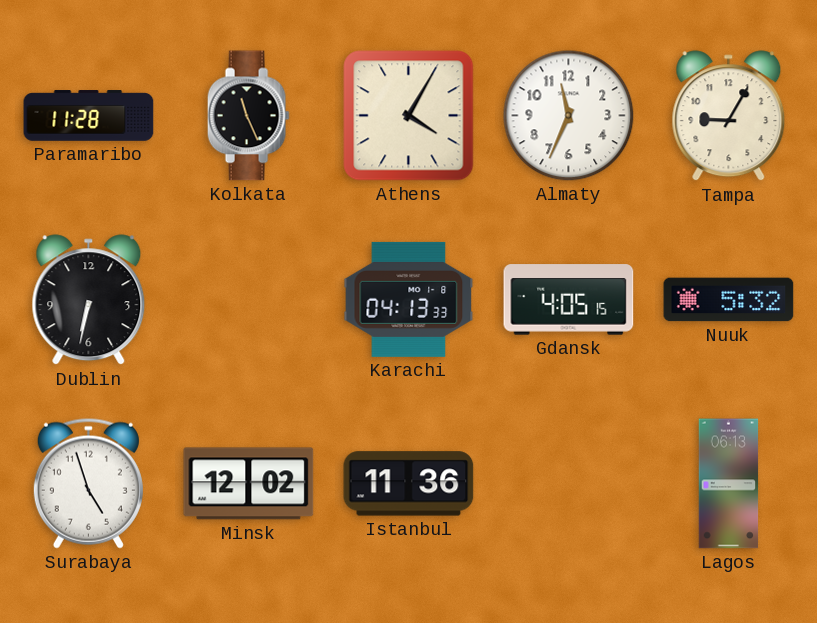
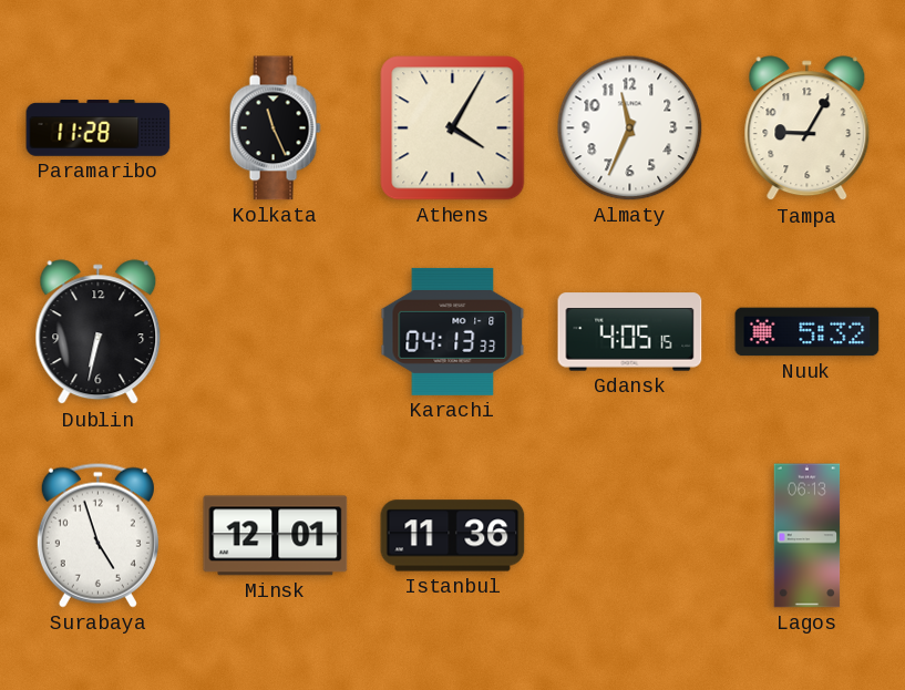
Minsk: 12:02 -> 12:01 (276, 536)
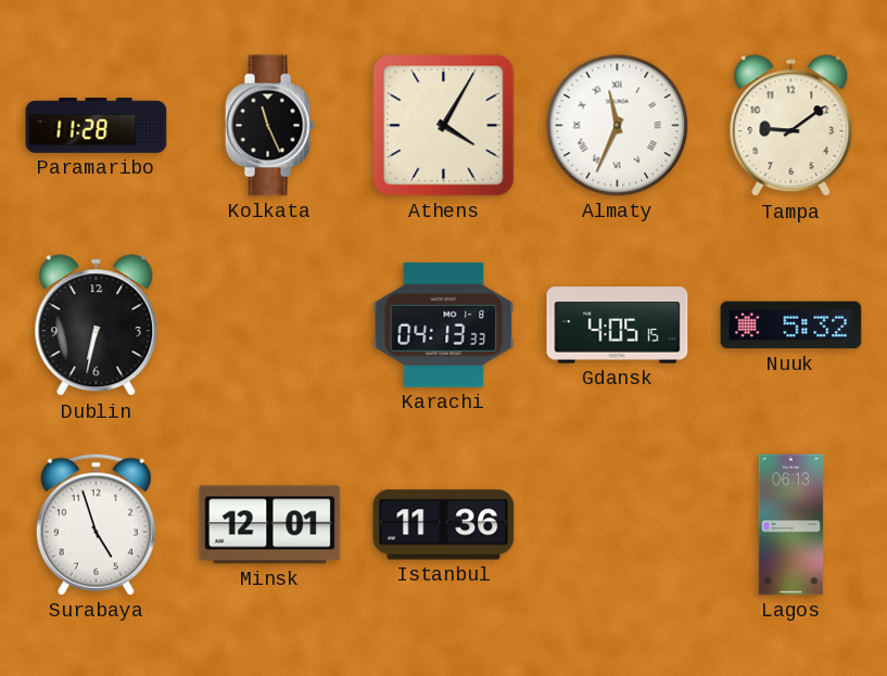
Almaty numerals: Arabic -> Roman (618, 126)
Tampa: 9:05 -> 9:09 (791, 126)
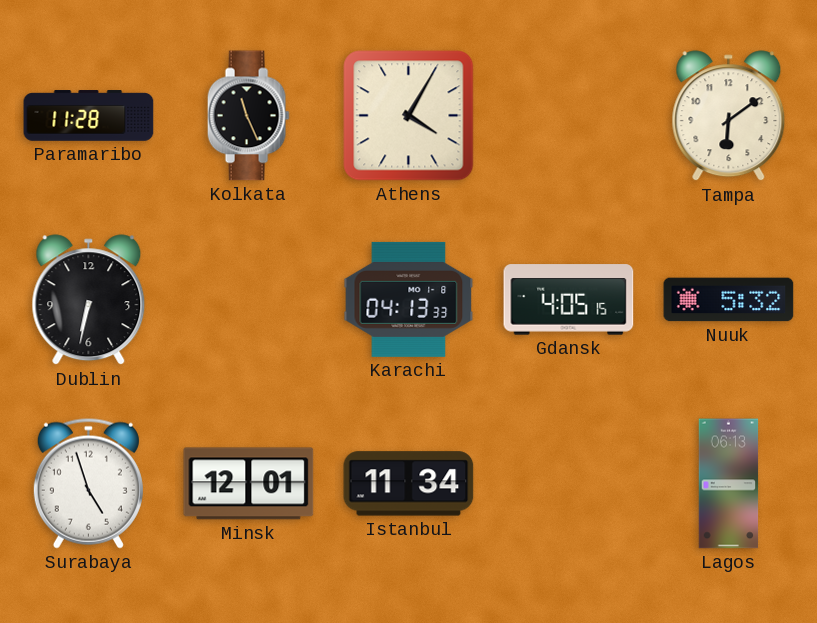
Almaty: 11:34 -> none (618, 126)
Tampa: 9:09 -> 6:09 (729, 116)
Istanbul: 11:36 -> 11:34 (409, 484)
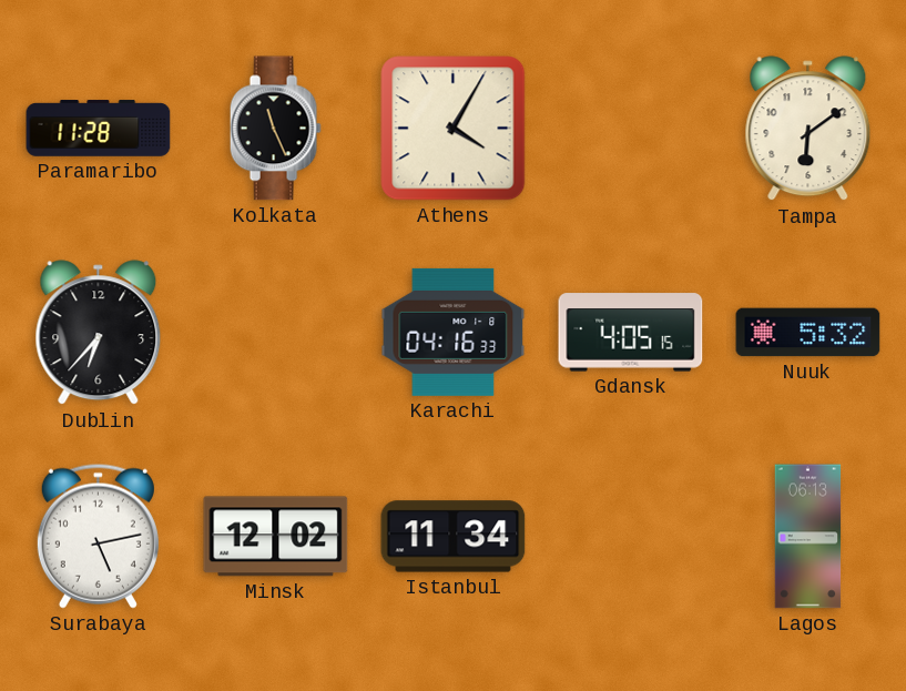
Dublin: 6:32 -> 6:37 (99, 333)
Karachi: 04:13 -> 04:16 (454, 332)
Surabaya: 4:57 -> 5:13 (98, 536)
Minsk: 12:01 -> 12:02 (276, 537)
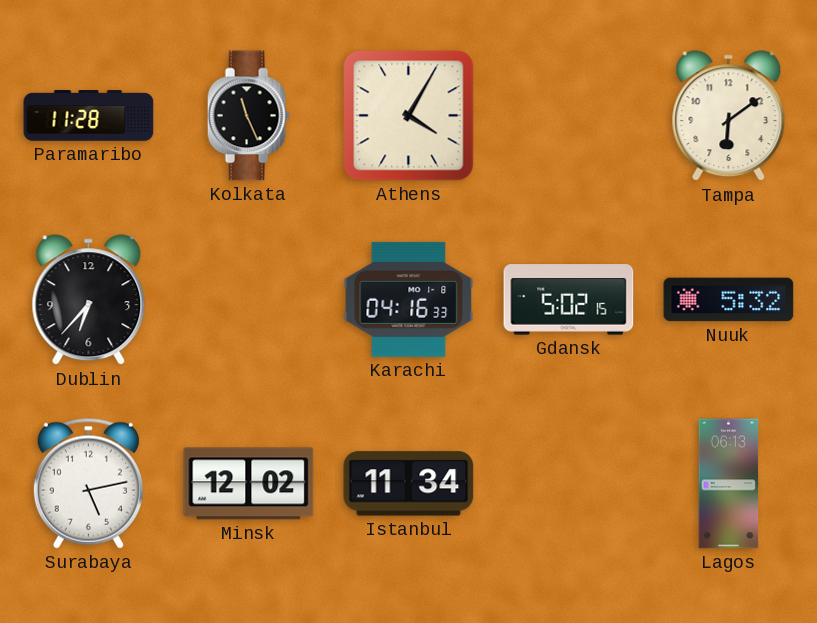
Gdansk: 4:05 -> 5:02 (569, 300)
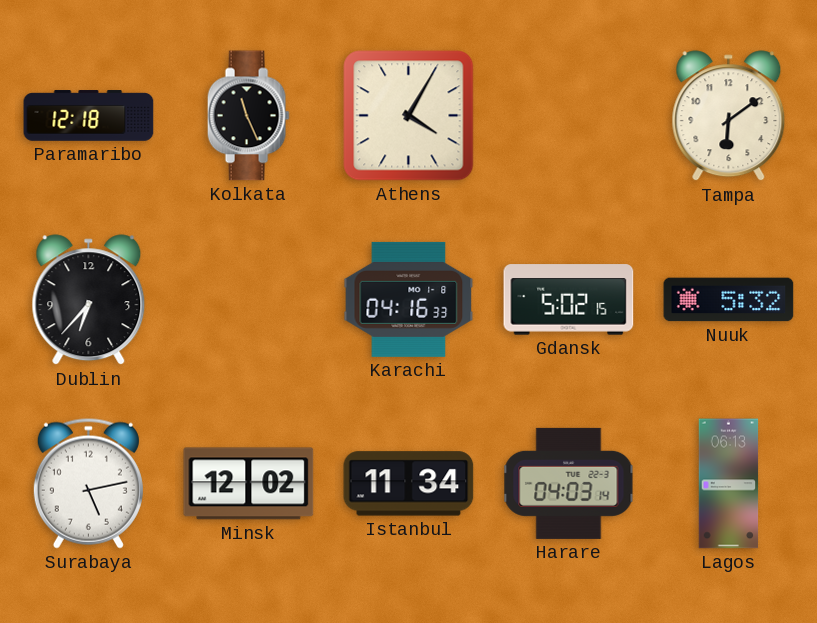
Paramaribo: 11:28 -> 12:18 (89, 116)
Harare: none -> 04:03 (569, 483)
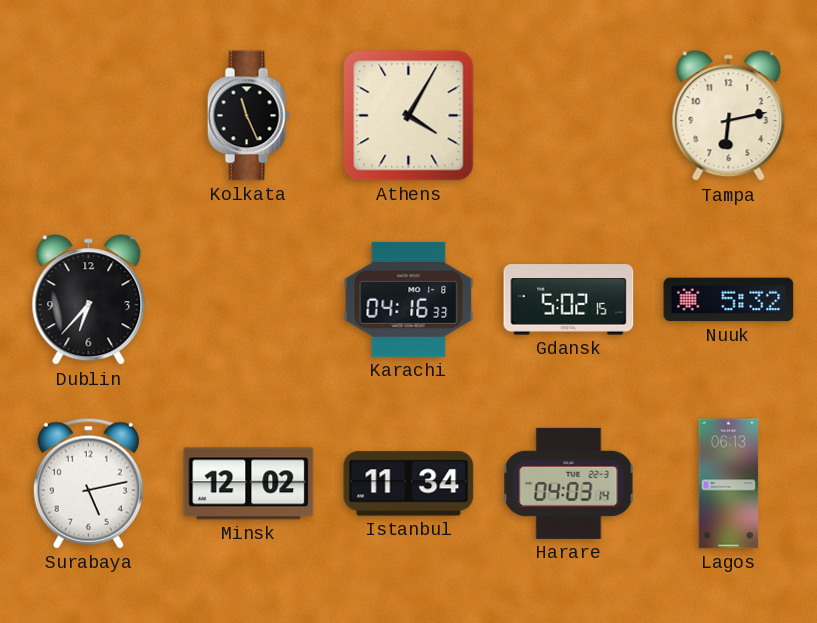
Paramaribo: 12:18 -> none (89, 116)
Tampa: 6:09 -> 6:13 (729, 116)
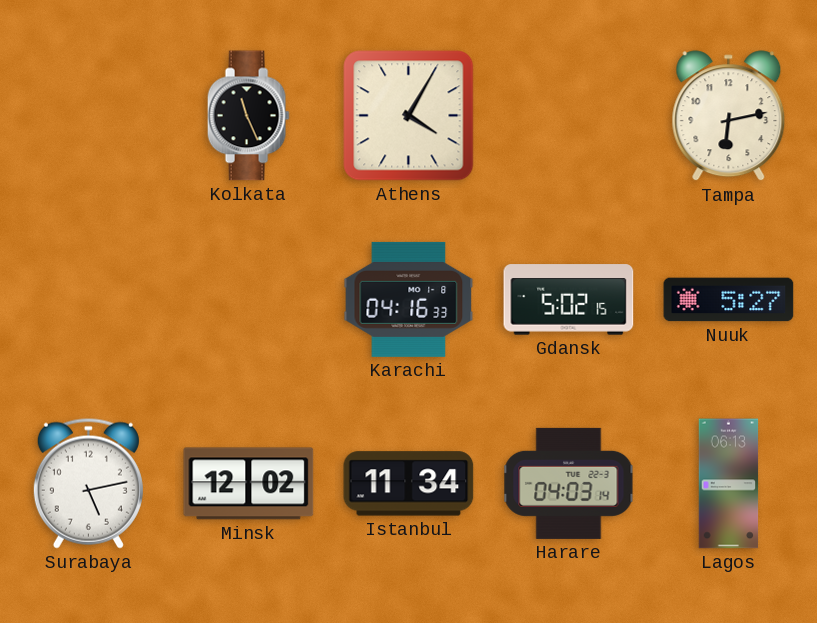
Dublin: 6:37 -> none (89, 300)
Nuuk: 5:32 -> 5:27 (729, 300)
